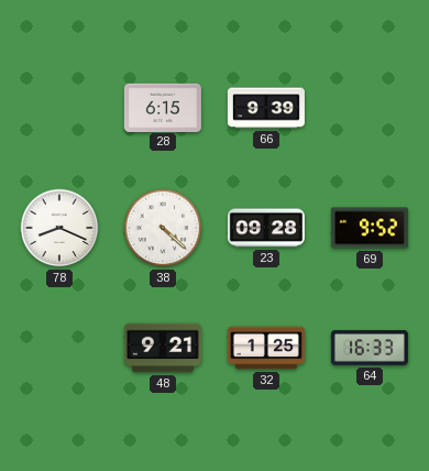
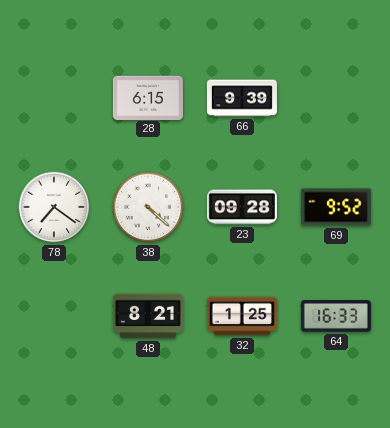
78: 8:19 -> 7:21 (54, 207)
48: 9:21 -> 8:21 (148, 316)
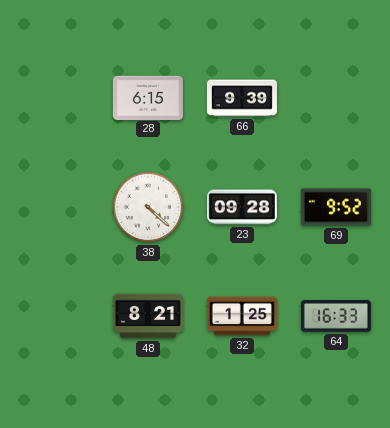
78: 7:21 -> none (54, 207)
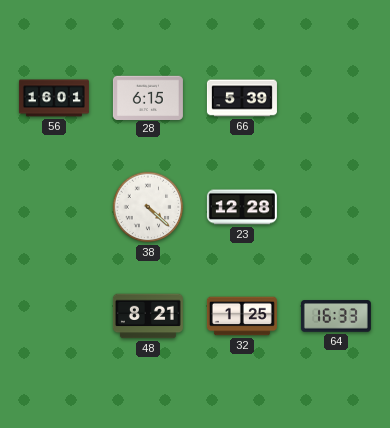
56: none -> 16:01 (54, 98)
66: 9:39 -> 5:39 (242, 98)
23: 09:28 -> 12:28 (242, 207)
69: 9:52 -> none (336, 207)
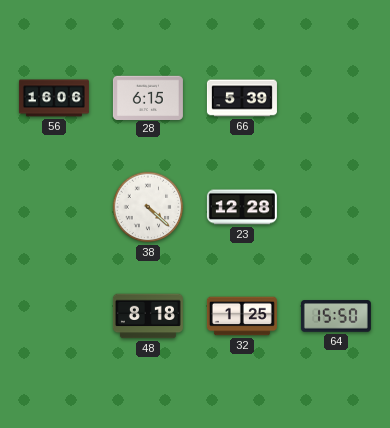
56: 16:01 -> 16:06 (54, 98)
48: 8:21 -> 8:18 (148, 316)
64: 16:33 -> 15:50 (336, 316)
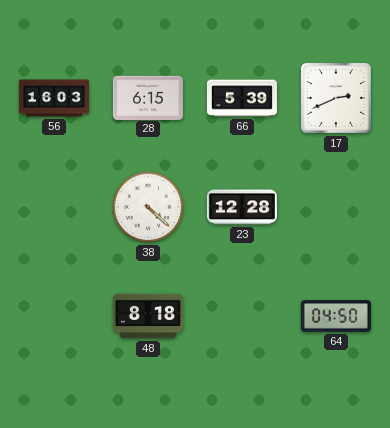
56: 16:06 -> 16:03 (54, 98)
17: none -> 2:41 (337, 99)
32: 1:25 -> none (242, 316)
64: 15:50 -> 04:50 (336, 316)
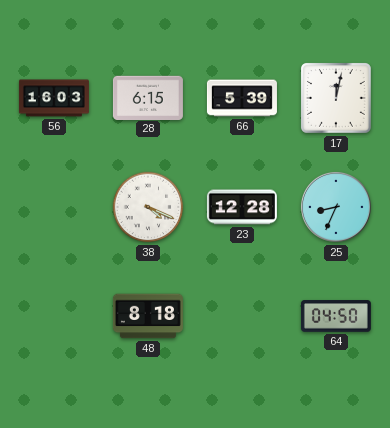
17: 2:41 -> 12:02 (337, 99)
38: 4:22 -> 4:19 (148, 207)
25: none -> 8:34 (336, 207)
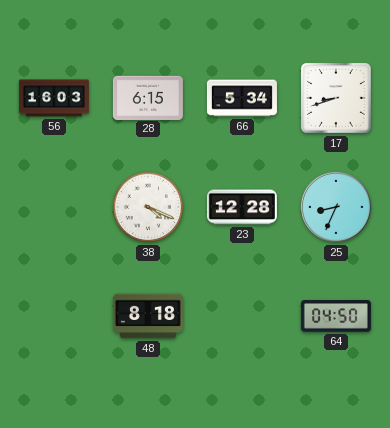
66: 5:39 -> 5:34 (242, 98)
17: 12:02 -> 8:42 (337, 99)
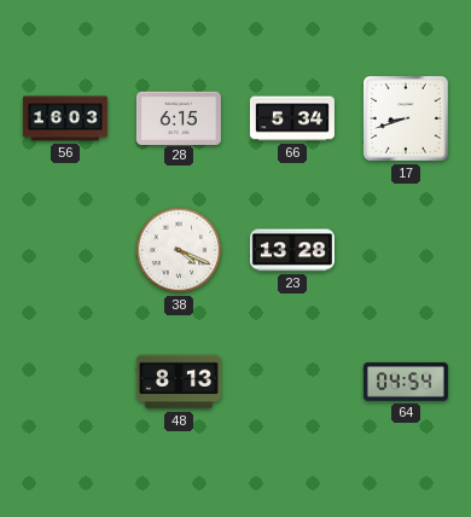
23: 12:28 -> 13:28 (292, 250)
25: 8:34 -> none (336, 207)
48: 8:18 -> 8:13 (179, 382)
64: 04:50 -> 04:54 (406, 382)
